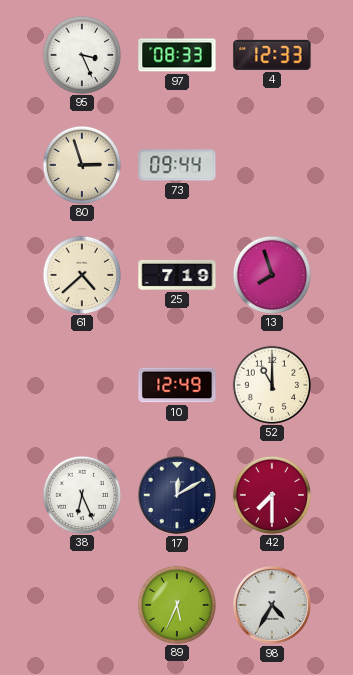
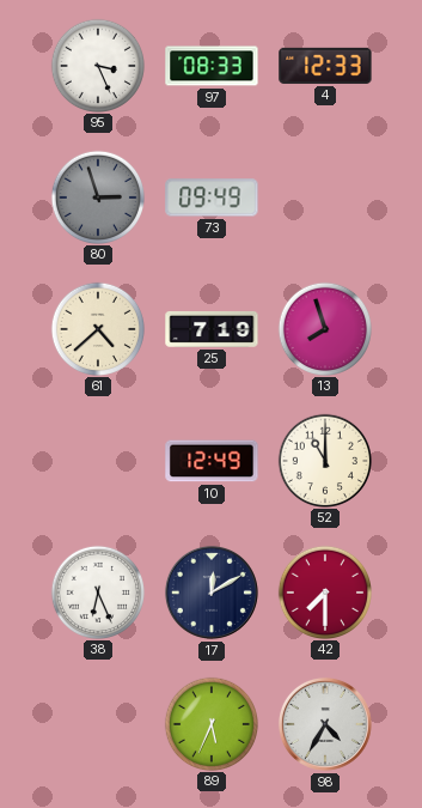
80 dial: cream -> grey (97, 196)
73: 09:44 -> 09:49 (212, 198)
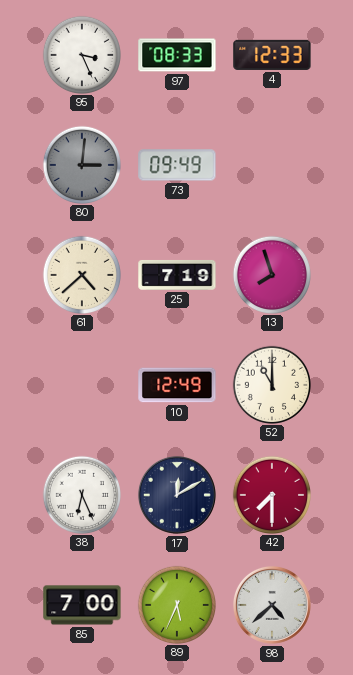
80: 2:57 -> 3:01 (81, 164)
85: none -> 7:00 (82, 605)
98: 4:35 -> 4:38 (272, 605)
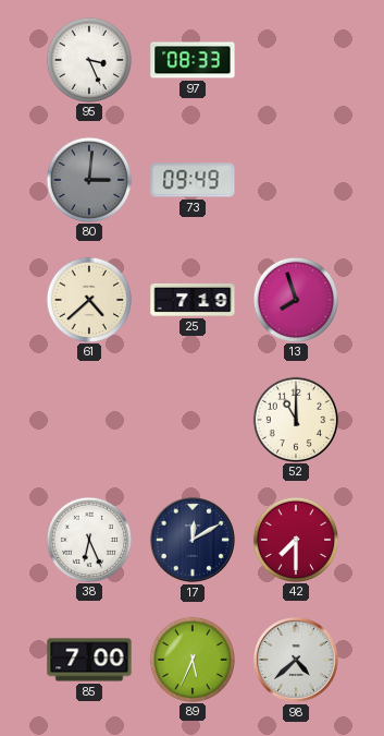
4: 12:33 -> none (272, 55)
10: 12:49 -> none (177, 385)
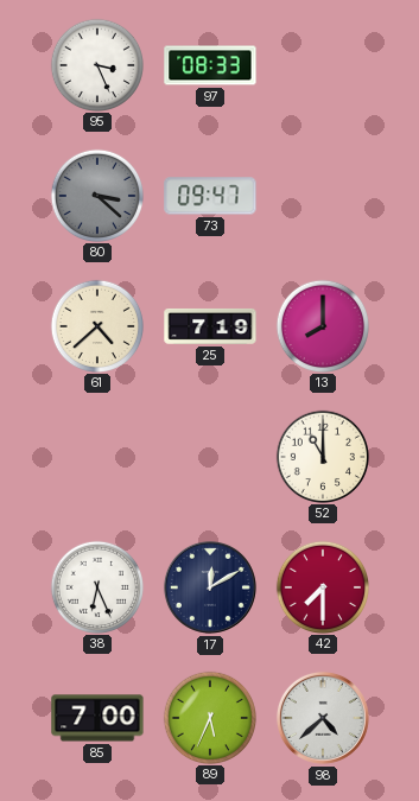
80: 3:01 -> 3:22 (96, 195)
73: 09:49 -> 09:47 (210, 196)
13: 7:57 -> 8:00 (322, 325)
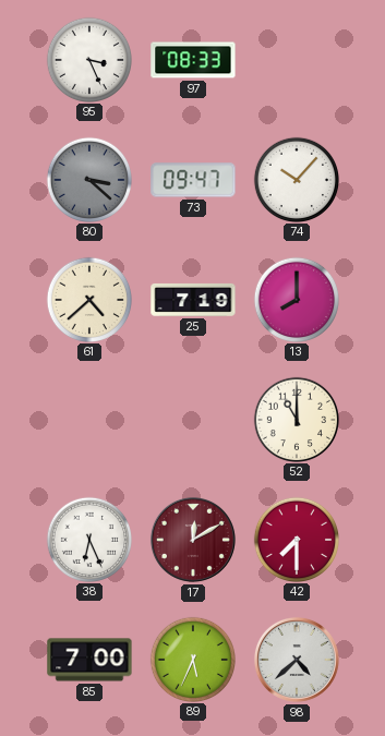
74: none -> 10:07 (296, 179)
17 dial: navy -> burgundy (193, 540)
